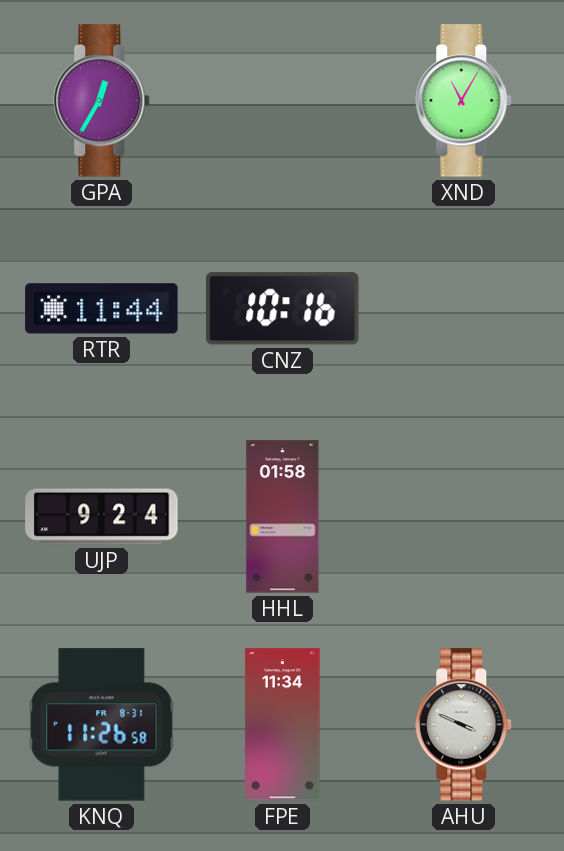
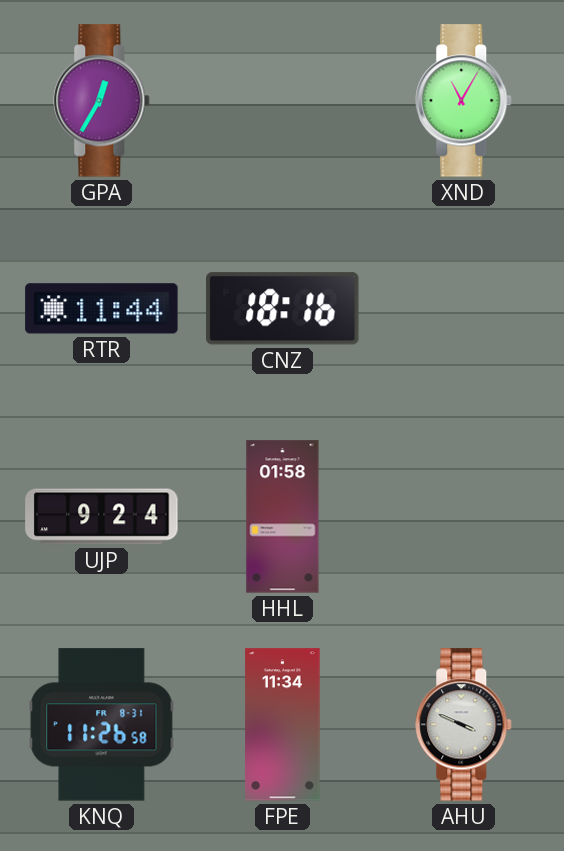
CNZ: 10:16 -> 18:16 (283, 309)
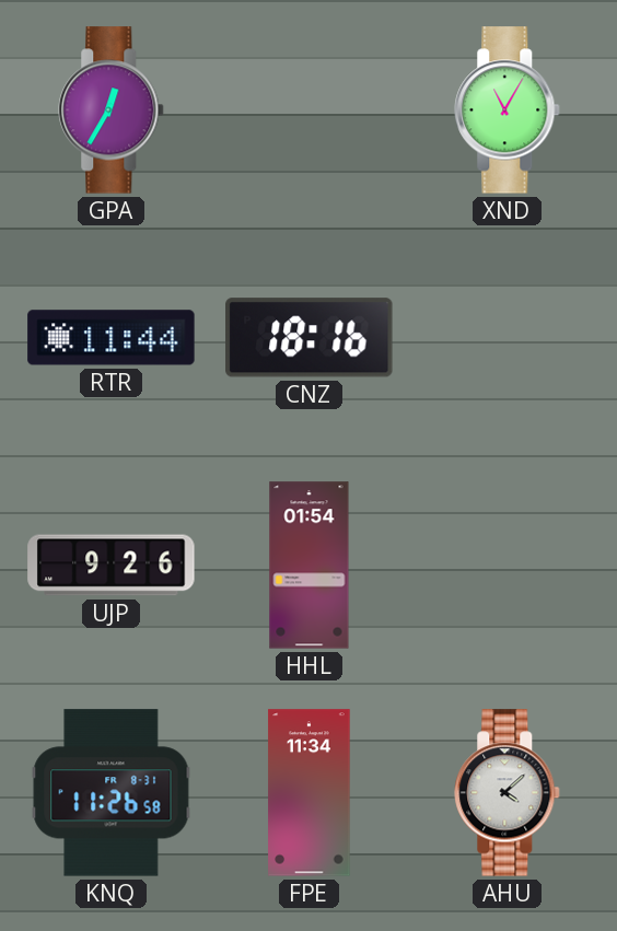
UJP: 9:24 -> 9:26 (112, 566)
HHL: 01:58 -> 01:54 (310, 566)
AHU: 3:49 -> 4:08 (508, 793)
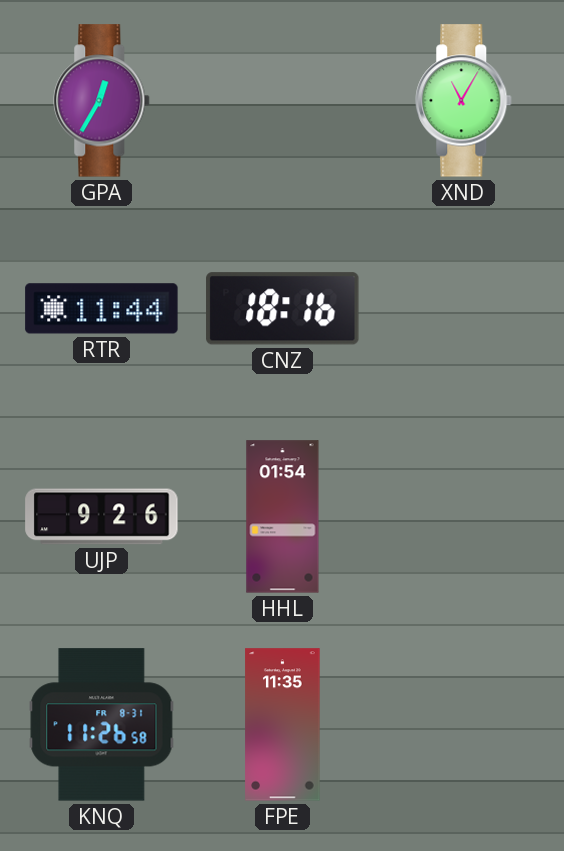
FPE: 11:34 -> 11:35 (283, 725)
AHU: 4:08 -> none (508, 793)
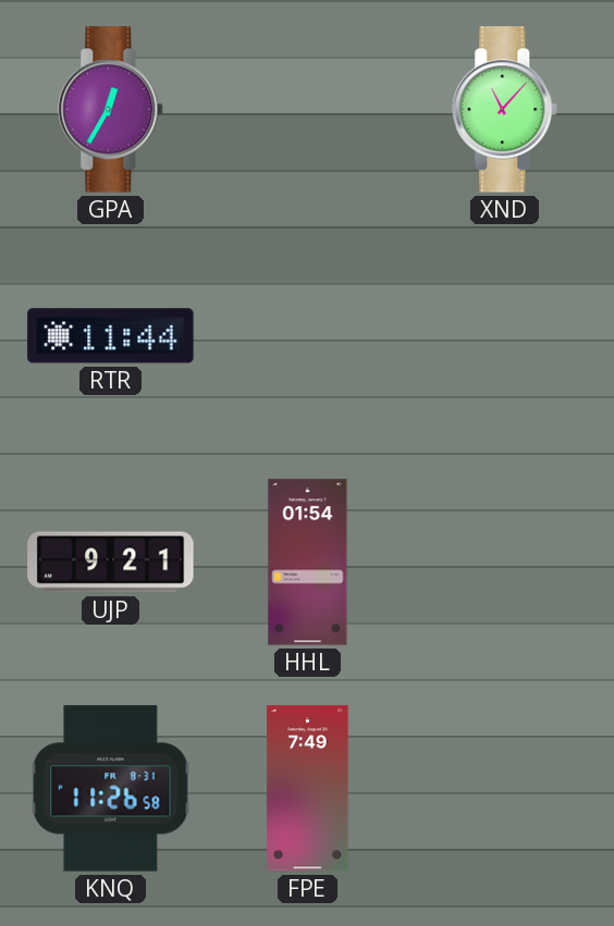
XND: 11:05 -> 11:07 (505, 110)
CNZ: 18:16 -> none (283, 309)
UJP: 9:26 -> 9:21 (111, 563)
FPE: 11:35 -> 7:49 (308, 789)
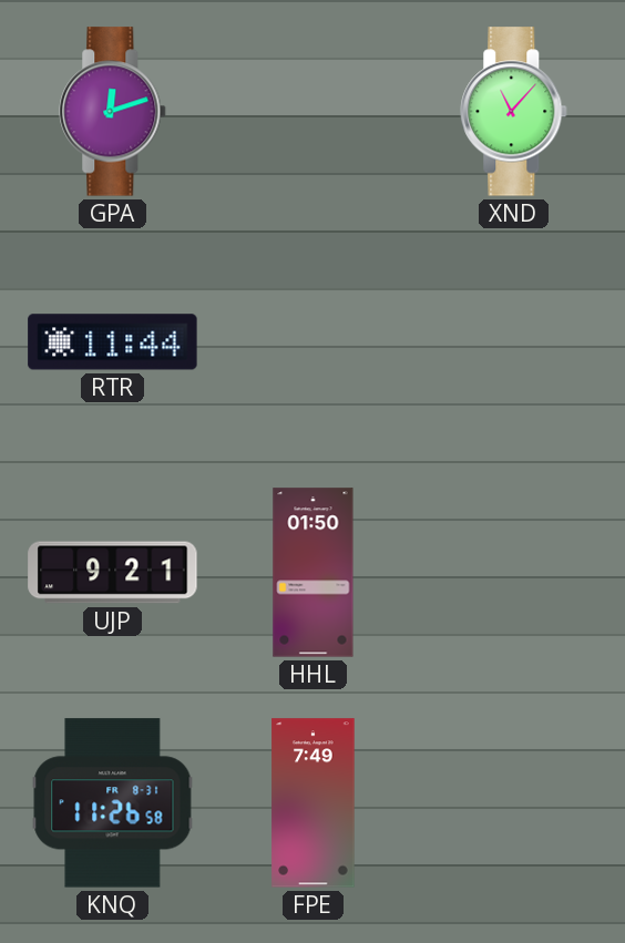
GPA: 12:35 -> 12:12 (113, 112)
HHL: 01:54 -> 01:50 (314, 573)
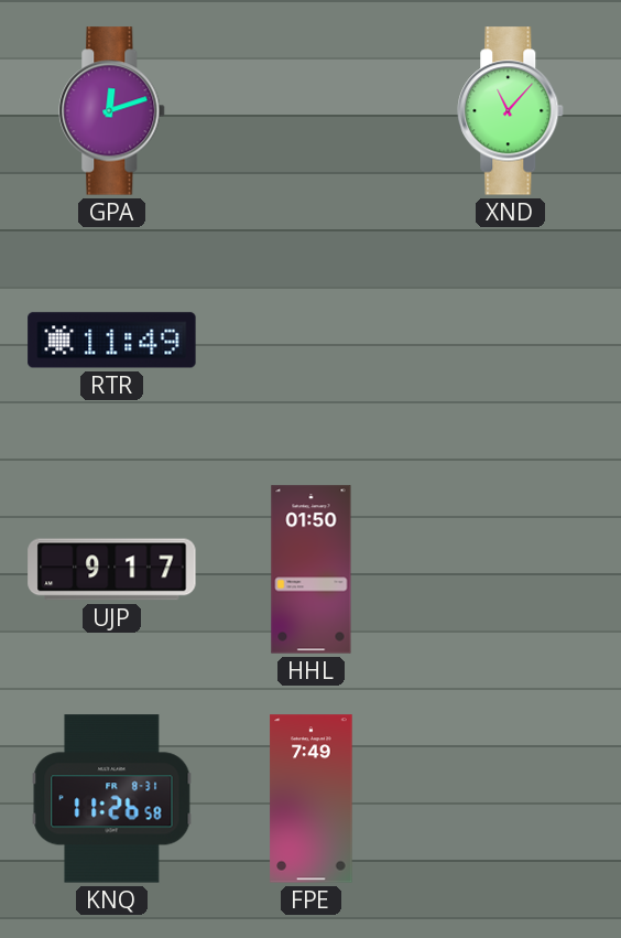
RTR: 11:44 -> 11:49 (112, 341)
UJP: 9:21 -> 9:17 (112, 570)
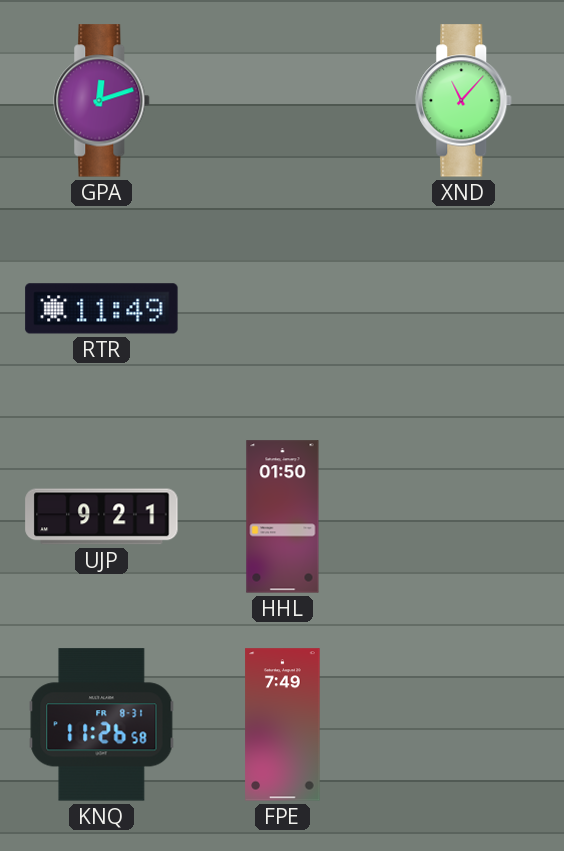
UJP: 9:17 -> 9:21 (102, 517)
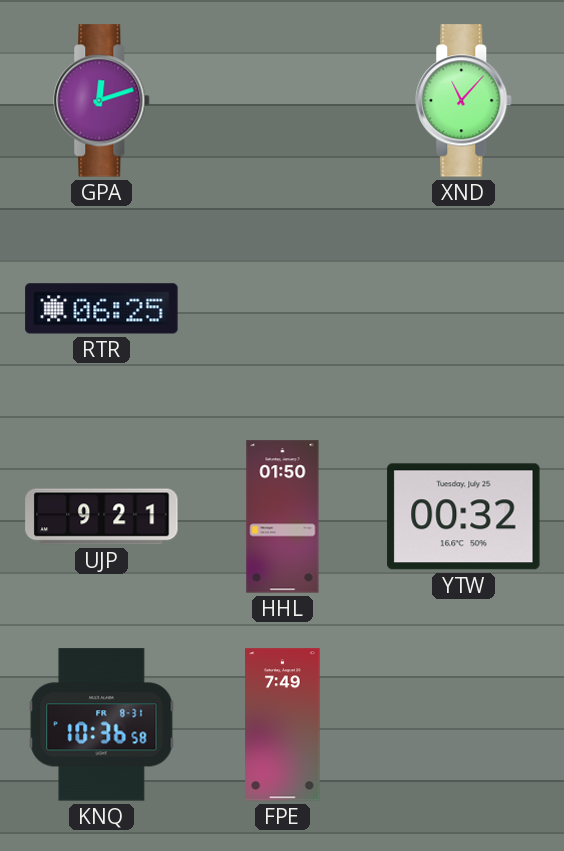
RTR: 11:49 -> 06:25 (102, 309)
YTW: none -> 00:32 (464, 517)
KNQ: 11:26 -> 10:36 (102, 725)
